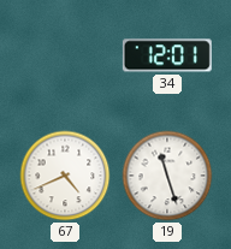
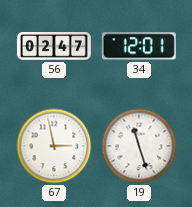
56: none -> 02:47 (54, 46)
67: 4:41 -> 2:58 (54, 146)
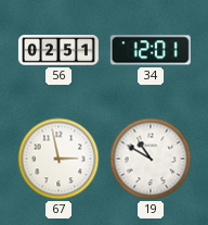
56: 02:47 -> 02:51 (58, 50)
19: 11:27 -> 10:50 (151, 159)
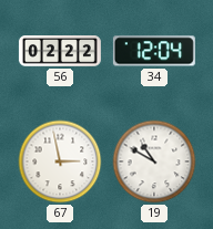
56: 02:51 -> 02:22 (60, 51)
34: 12:01 -> 12:04 (154, 51)
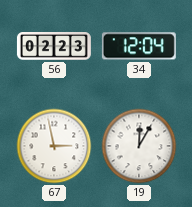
56: 02:22 -> 02:23 (54, 46)
19: 10:50 -> 12:05 (139, 146)
